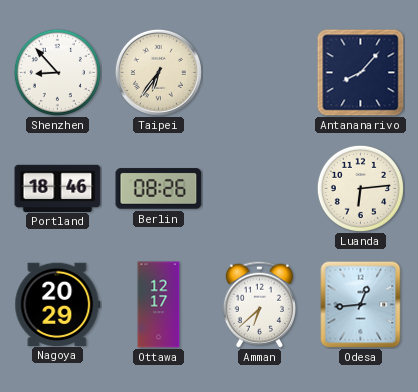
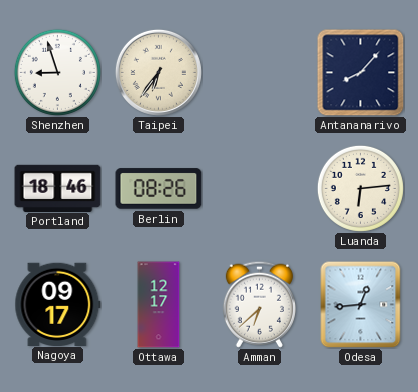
Shenzhen: 8:53 -> 8:57 (57, 72)
Nagoya: 20:29 -> 09:17 (58, 304)
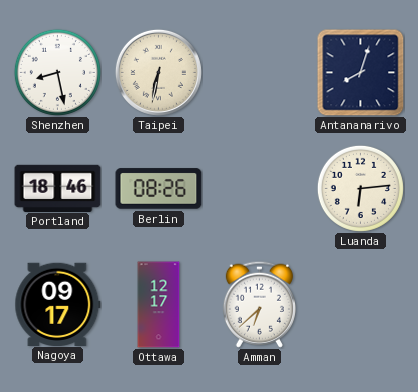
Shenzhen: 8:57 -> 8:28 (57, 72)
Taipei: 6:36 -> 6:32 (158, 72)
Antananarivo: 8:07 -> 8:03 (361, 73)
Odesa: 12:44 -> none (361, 304)
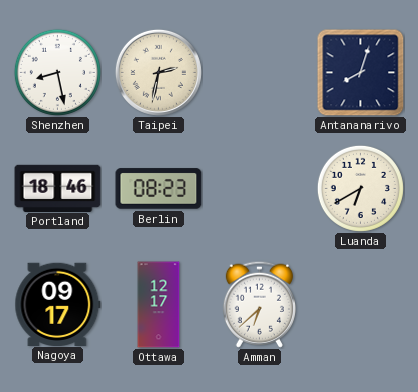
Taipei: 6:32 -> 2:32 (158, 72)
Berlin: 08:26 -> 08:23 (159, 189)
Luanda: 6:14 -> 6:40 (360, 188)
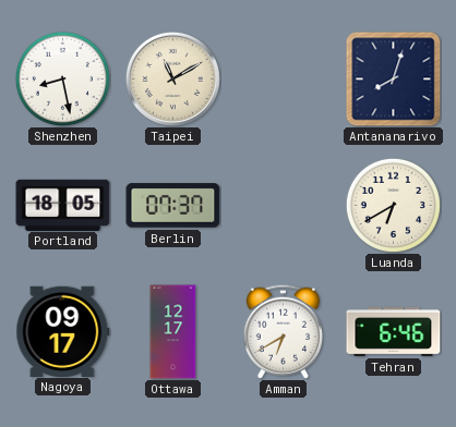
Taipei: 2:32 -> 11:10 (172, 78)
Portland: 18:46 -> 18:05 (63, 205)
Berlin: 08:23 -> 07:37 (173, 206)
Amman: 6:38 -> 6:40 (283, 331)
Tehran: none -> 6:46 (394, 331)
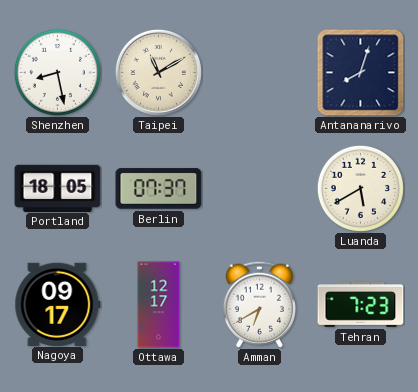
Luanda: 6:40 -> 5:40 (360, 188)
Tehran: 6:46 -> 7:23 (361, 304)
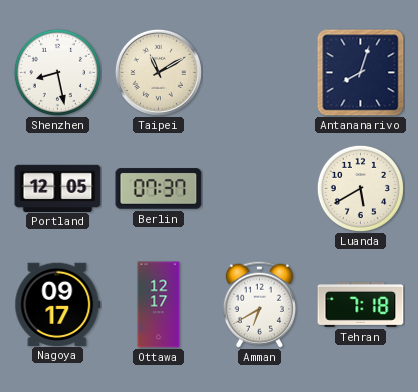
Portland: 18:05 -> 12:05 (58, 188)
Tehran: 7:23 -> 7:18 (361, 304)
